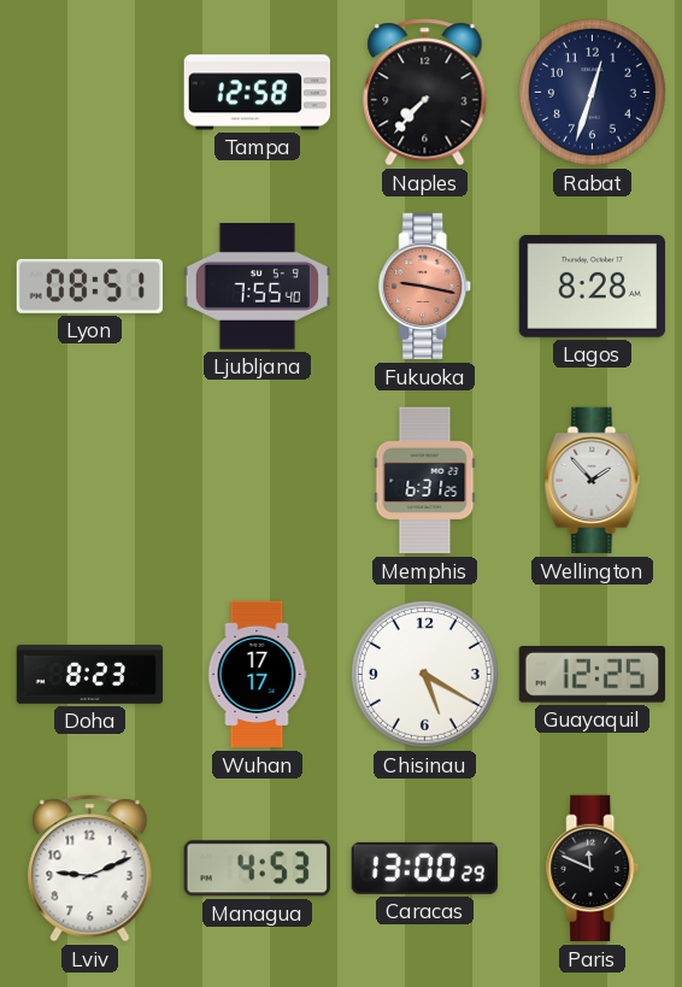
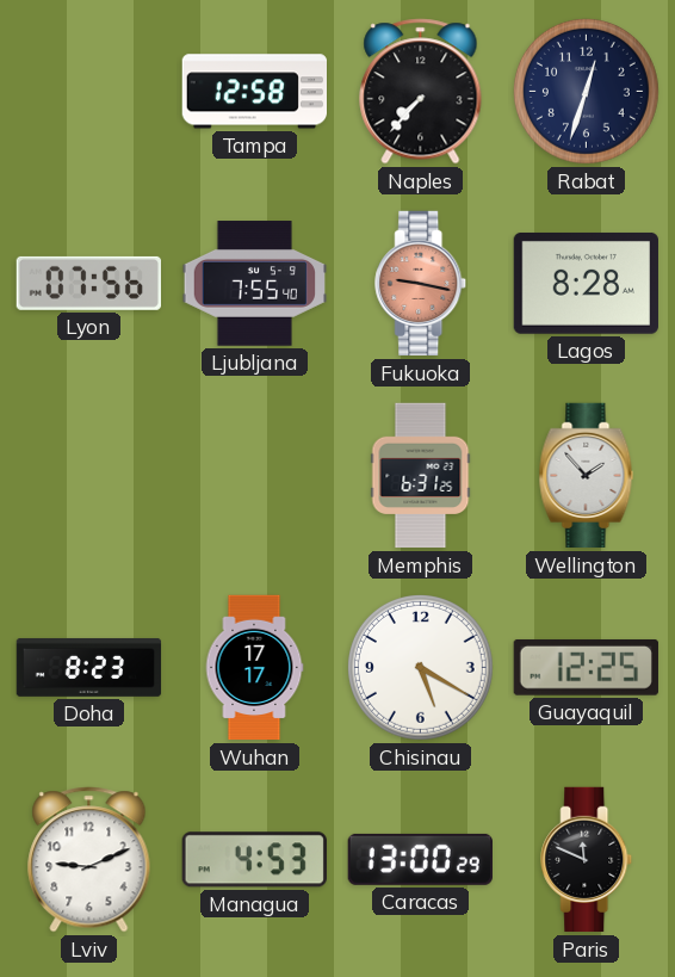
Lyon: 08:51 -> 07:56 (88, 283)
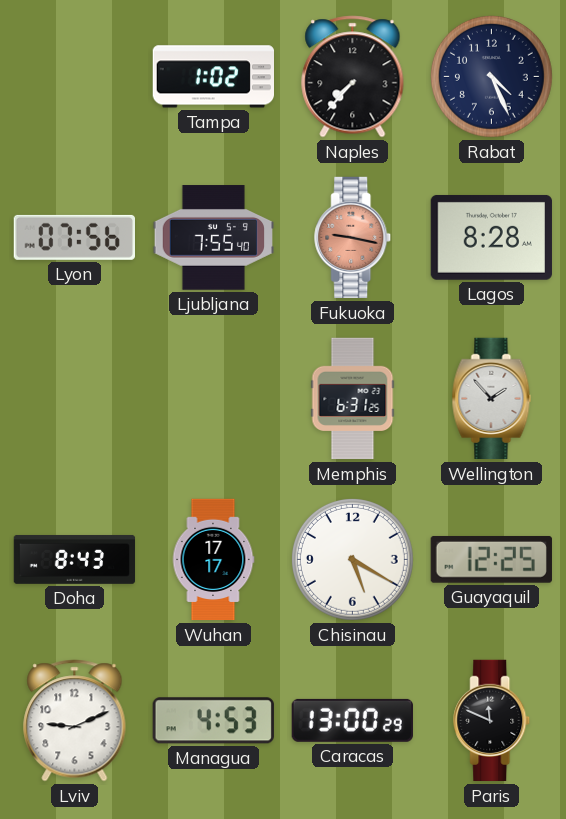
Tampa: 12:58 -> 1:02 (213, 77)
Rabat: 12:33 -> 4:26 (491, 76)
Doha: 8:23 -> 8:43 (75, 559)
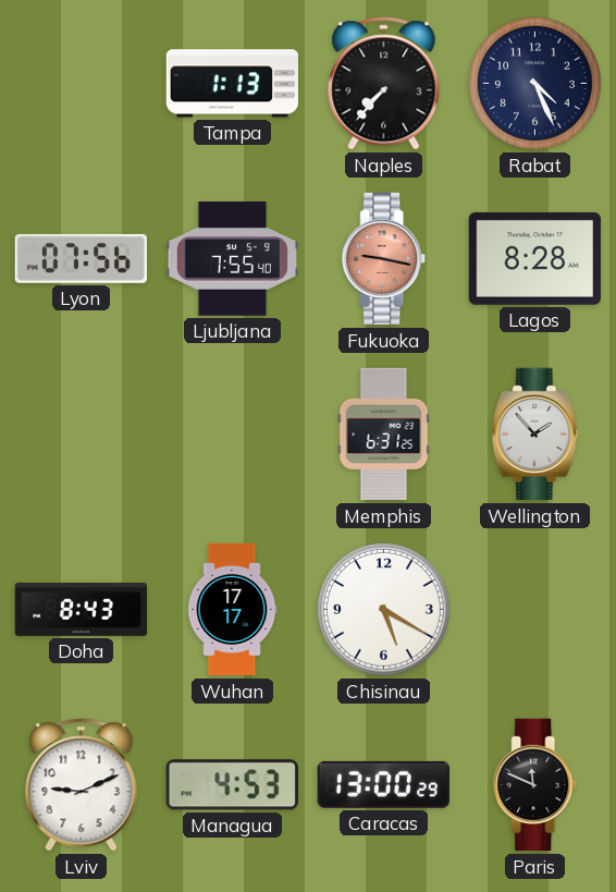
Tampa: 1:02 -> 1:13 (232, 84)
Guayaquil: 12:25 -> none (491, 559)
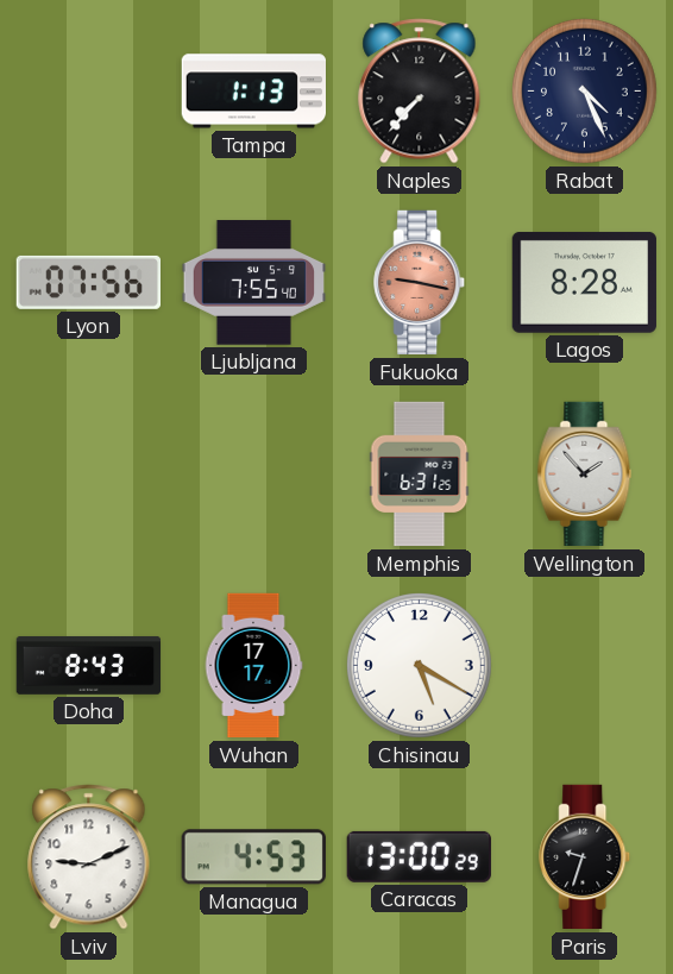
Paris: 11:49 -> 9:33 (585, 857)
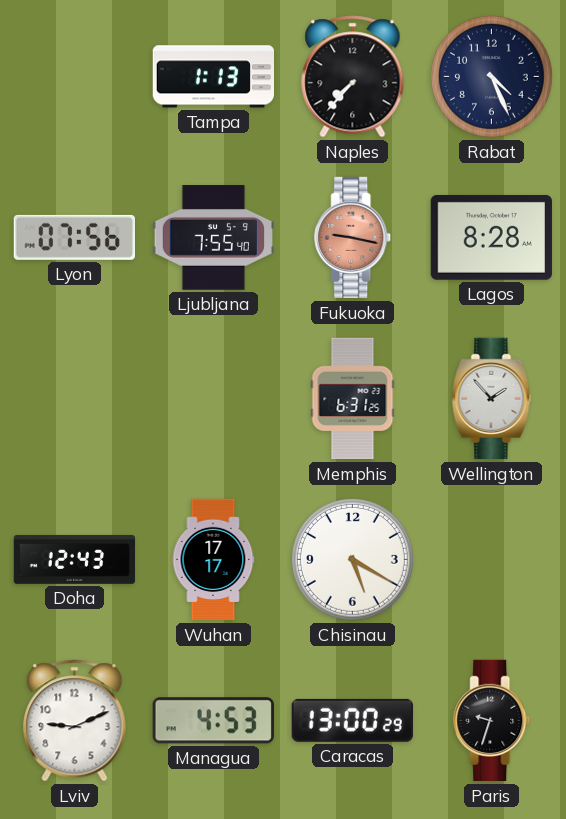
Doha: 8:43 -> 12:43 (75, 559)
